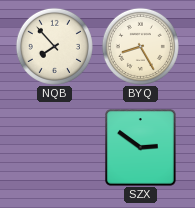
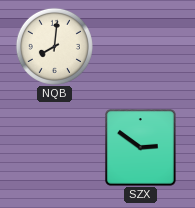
NQB: 7:53 -> 8:01 (54, 46)
BYQ: 8:25 -> none (140, 46)
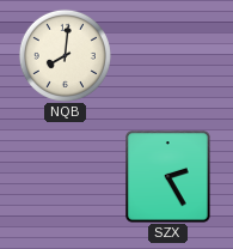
SZX: 2:51 -> 2:25 (168, 177)
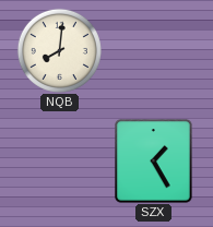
SZX: 2:25 -> 1:25 (154, 162)
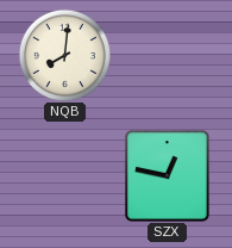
SZX: 1:25 -> 12:47 (168, 176)
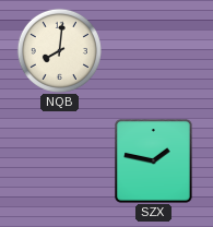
SZX: 12:47 -> 1:47 (154, 162)
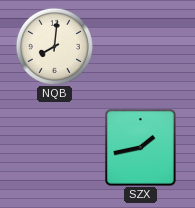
SZX: 1:47 -> 1:43 (141, 148)
